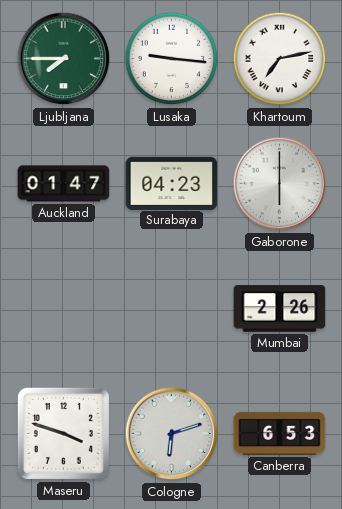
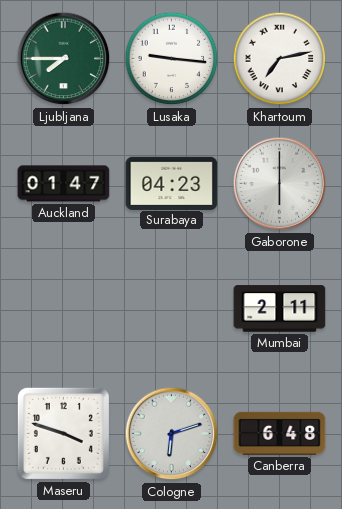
Mumbai: 2:26 -> 2:11 (280, 309)
Canberra: 6:53 -> 6:48 (280, 433)
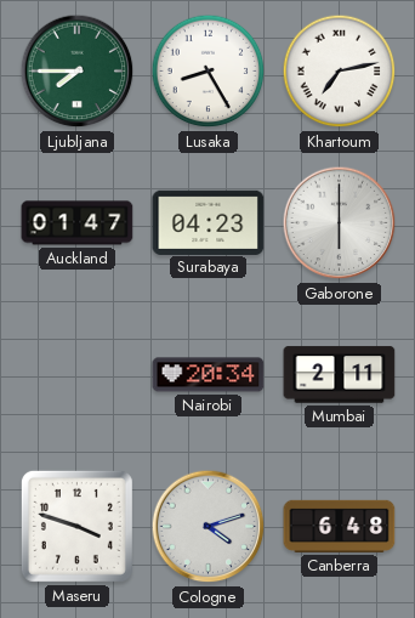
Lusaka: 9:16 -> 8:25 (209, 72)
Nairobi: none -> 20:34 (209, 375)
Cologne: 6:12 -> 4:12 (209, 527)
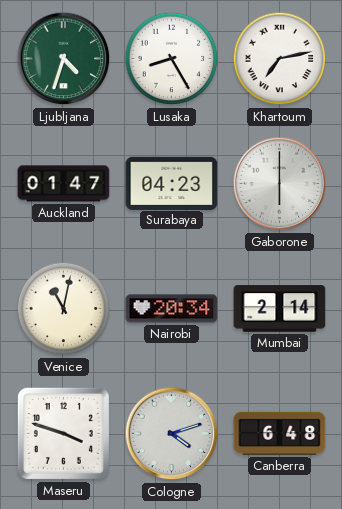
Ljubljana: 7:45 -> 4:33 (64, 59)
Venice: none -> 11:02 (64, 309)
Mumbai: 2:11 -> 2:14 (280, 309)
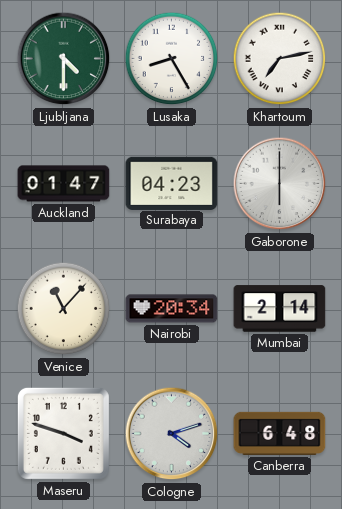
Ljubljana: 4:33 -> 4:30 (64, 59)
Venice: 11:02 -> 11:07 (64, 309)
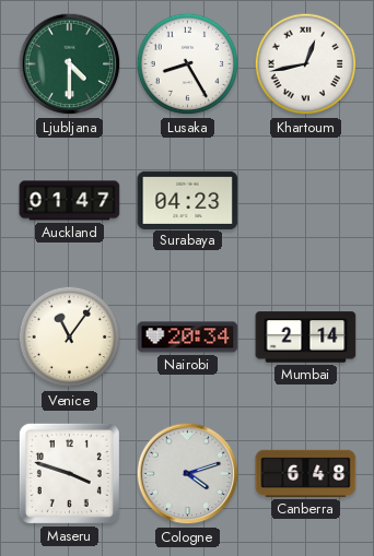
Khartoum: 7:13 -> 12:43 (306, 64)
Gaborone: 6:00 -> none (280, 184)
Venice: 11:07 -> 11:06 (70, 338)
